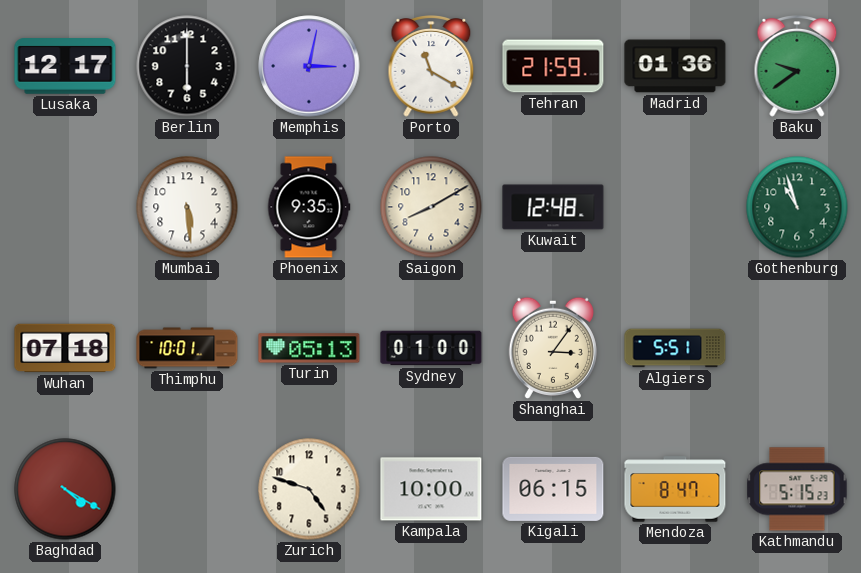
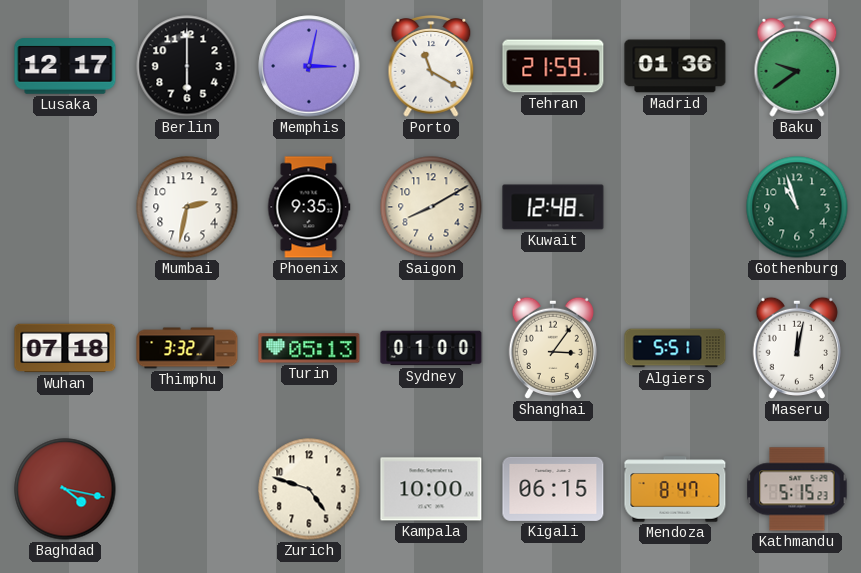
Mumbai: 5:29 -> 2:32 (187, 207)
Thimphu: 10:01 -> 3:32 (187, 348)
Maseru: none -> 12:02 (797, 348)
Baghdad: 4:20 -> 4:17 (65, 489)
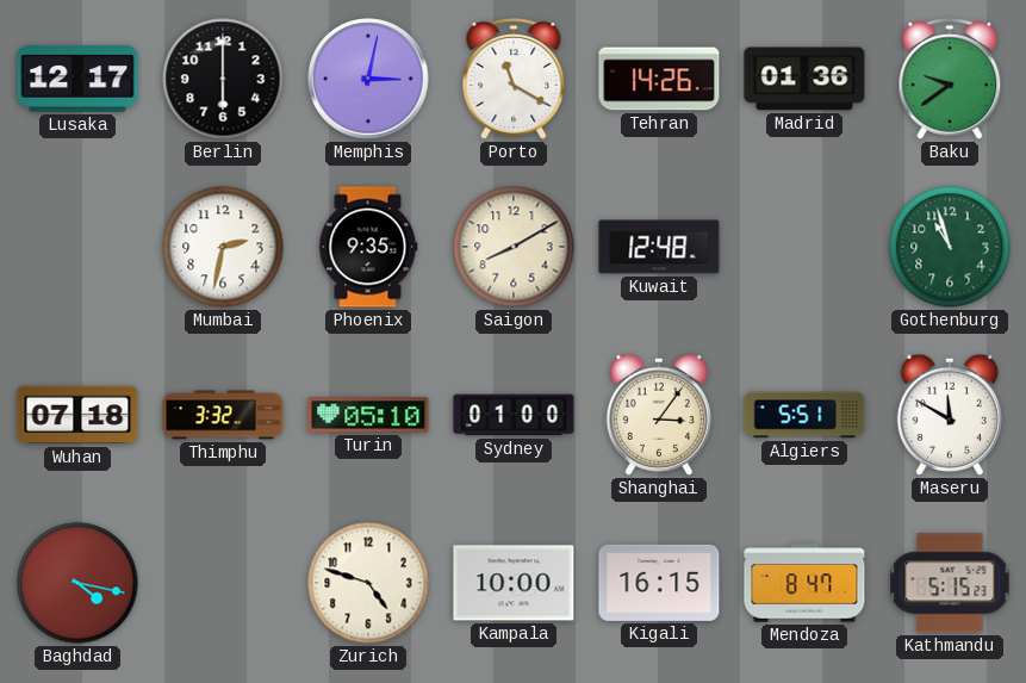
Tehran: 21:59 -> 14:26 (659, 79)
Turin: 05:13 -> 05:10 (368, 415)
Maseru: 12:02 -> 11:50 (950, 415)
Kigali: 06:15 -> 16:15 (659, 583)
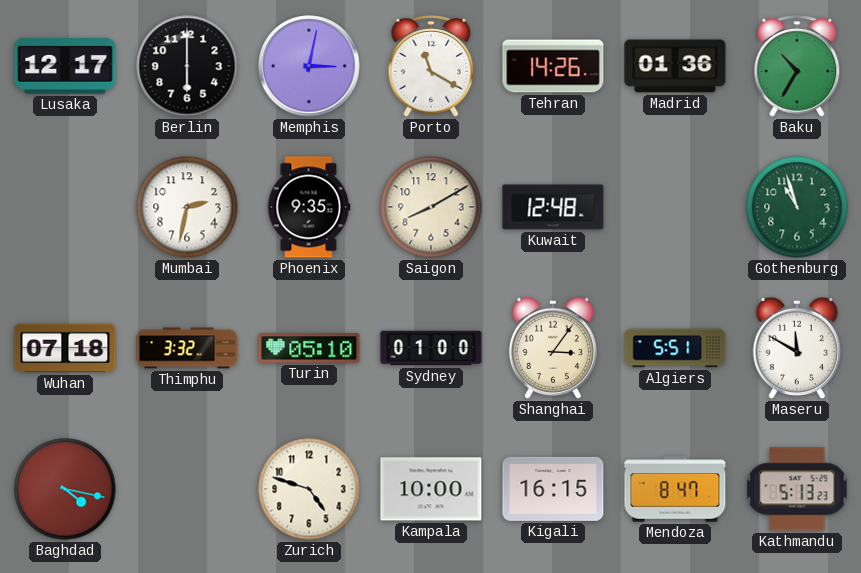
Baku: 9:39 -> 10:35 (797, 67)
Kathmandu: 5:15 -> 5:13 (797, 489)
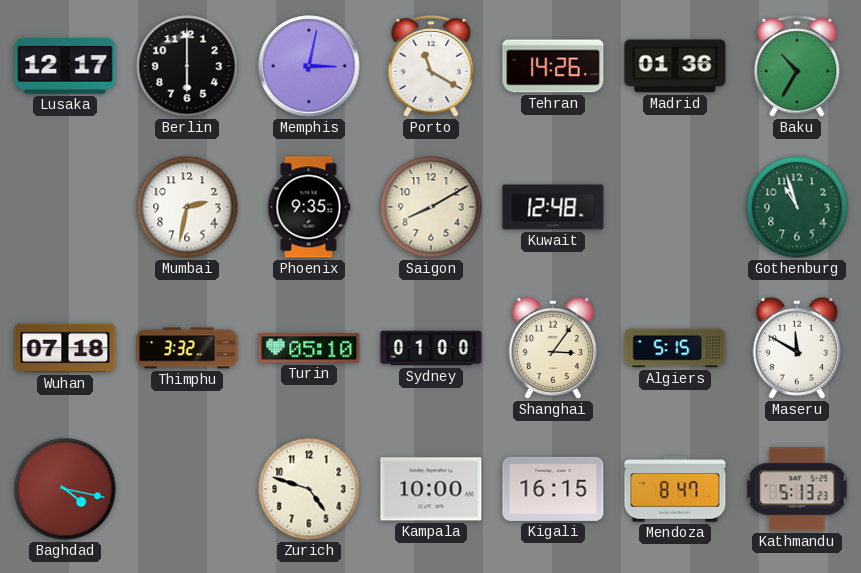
Algiers: 5:51 -> 5:15 (675, 348)
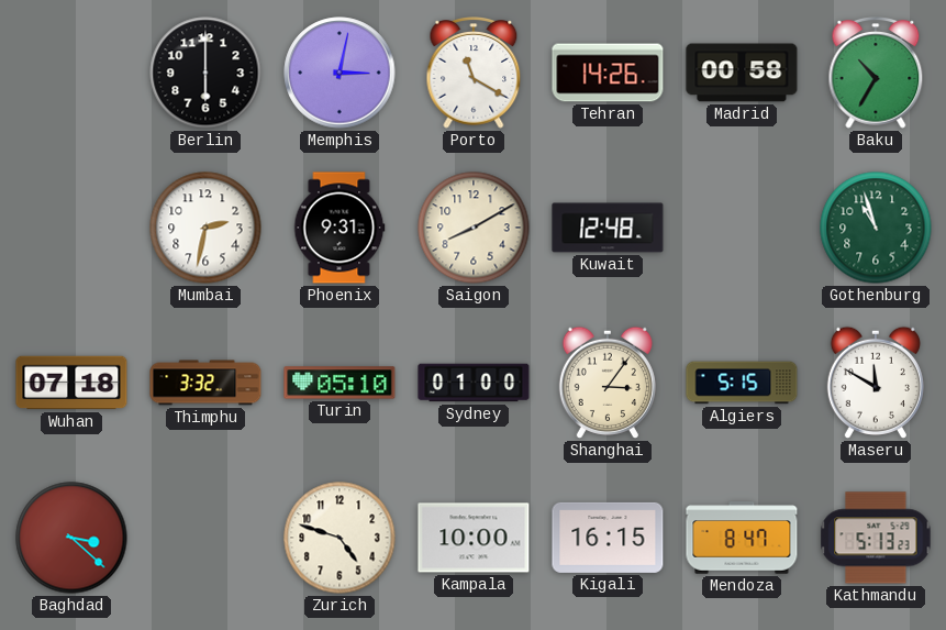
Lusaka: 12:17 -> none (65, 66)
Madrid: 01:36 -> 00:58 (742, 73)
Phoenix: 9:35 -> 9:31 (340, 228)
Baghdad: 4:17 -> 3:22 (71, 538)
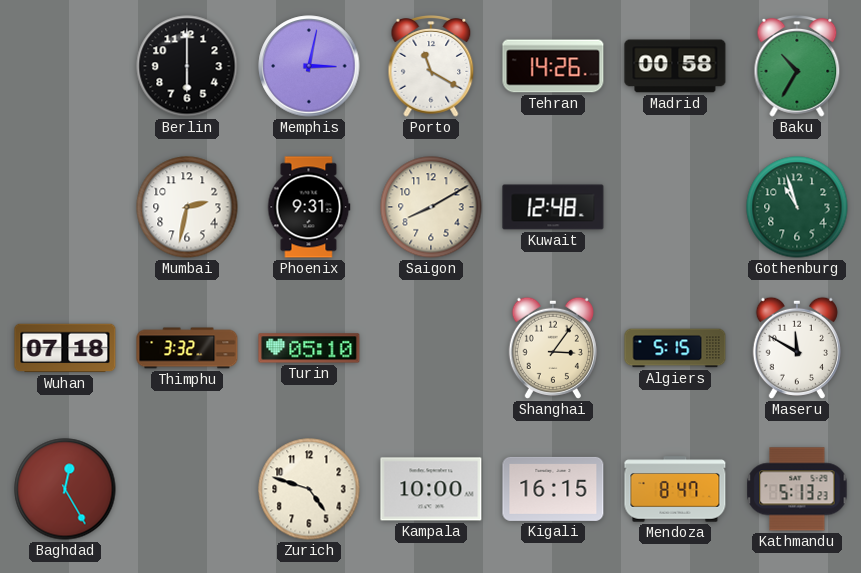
Sydney: 01:00 -> none (474, 383)
Baghdad: 3:22 -> 12:25 (65, 489)
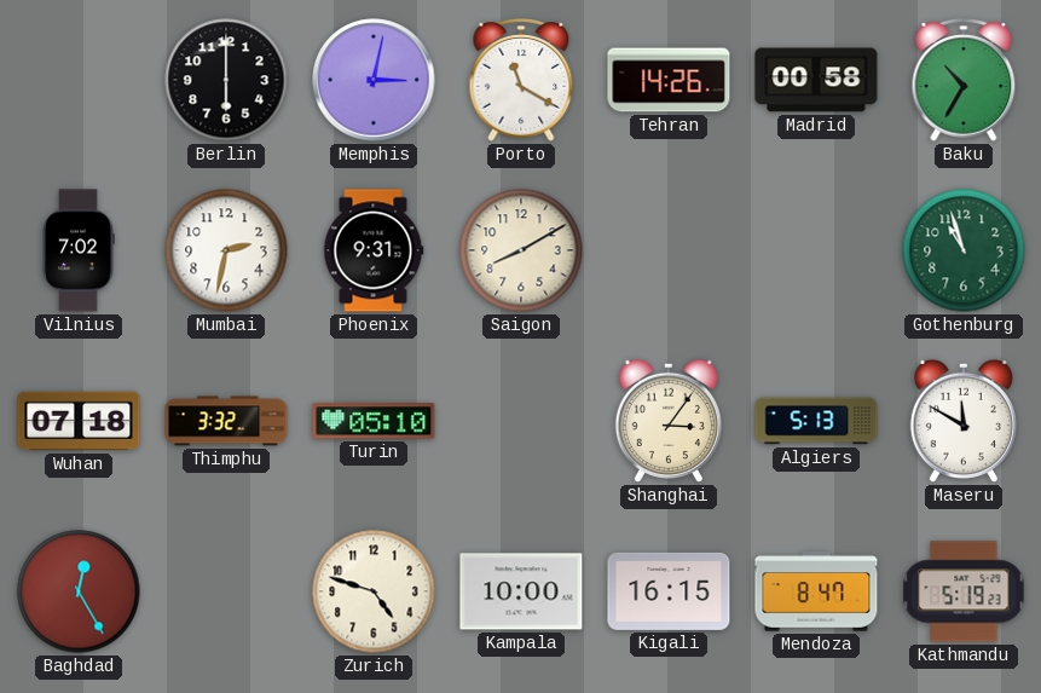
Vilnius: none -> 7:02 (79, 250)
Kuwait: 12:48 -> none (553, 207)
Algiers: 5:15 -> 5:13 (816, 421)
Kathmandu: 5:13 -> 5:19 (964, 591)
